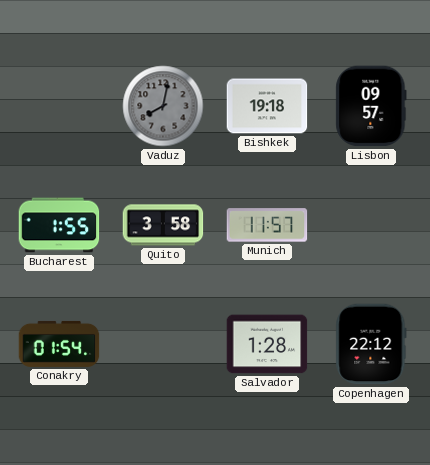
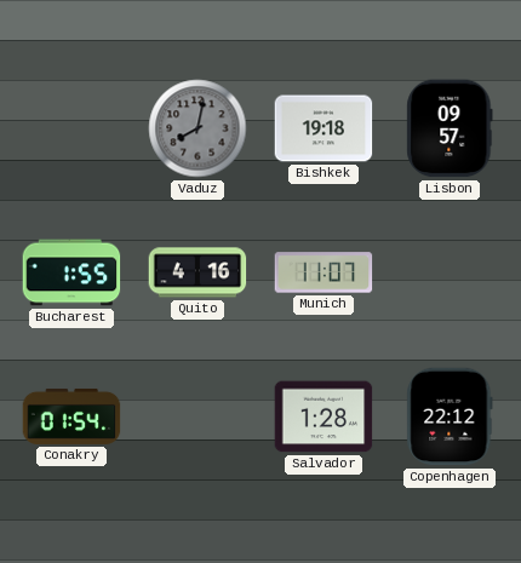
Quito: 3:58 -> 4:16 (197, 272)
Munich: 11:57 -> 11:07 (324, 272)
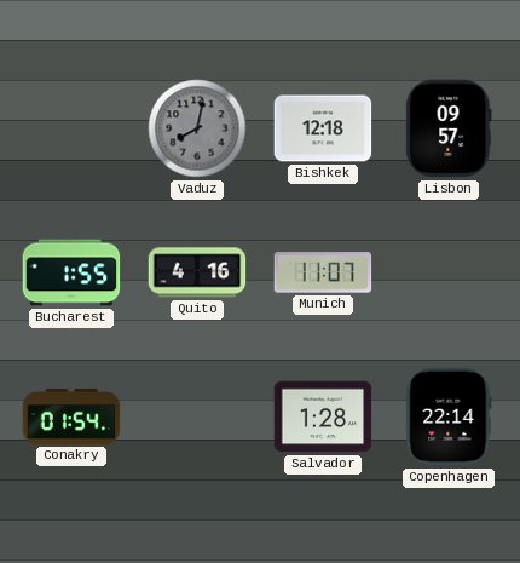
Bishkek: 19:18 -> 12:18 (323, 128)
Copenhagen: 22:12 -> 22:14 (449, 416)
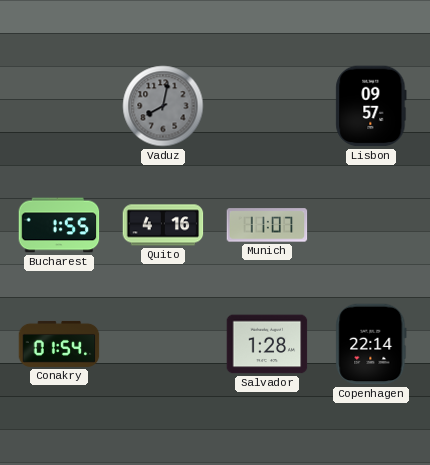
Bishkek: 12:18 -> none (323, 128)
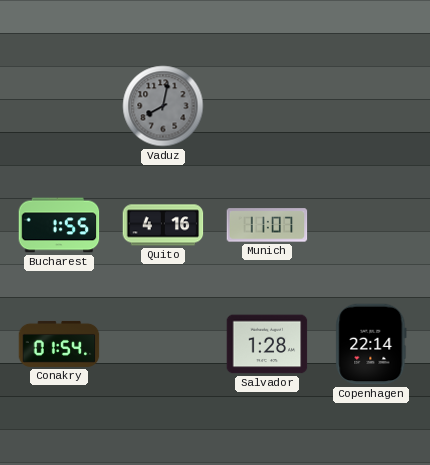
Lisbon: 09:57 -> none (371, 106)
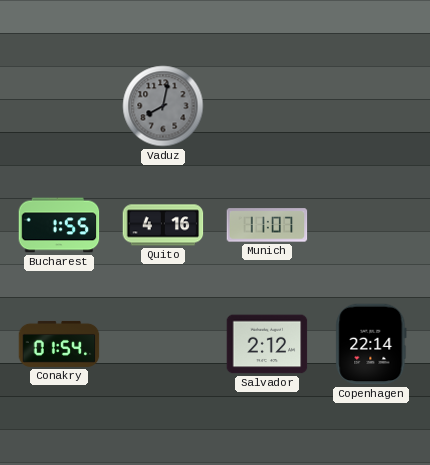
Salvador: 1:28 -> 2:12 (267, 344)
